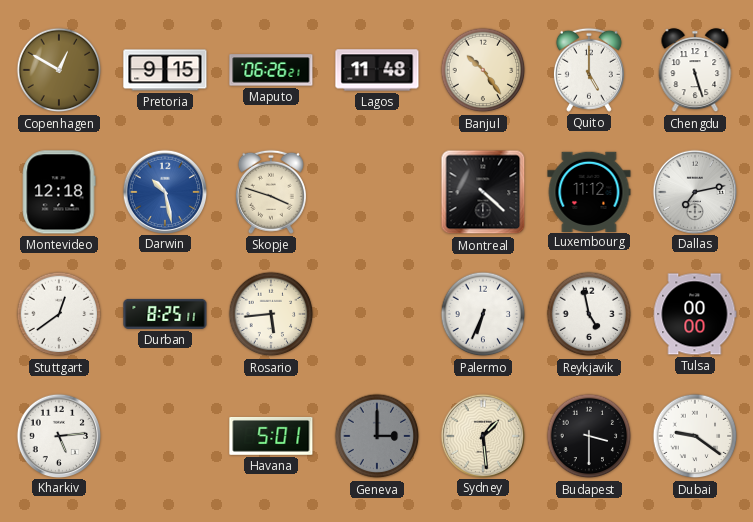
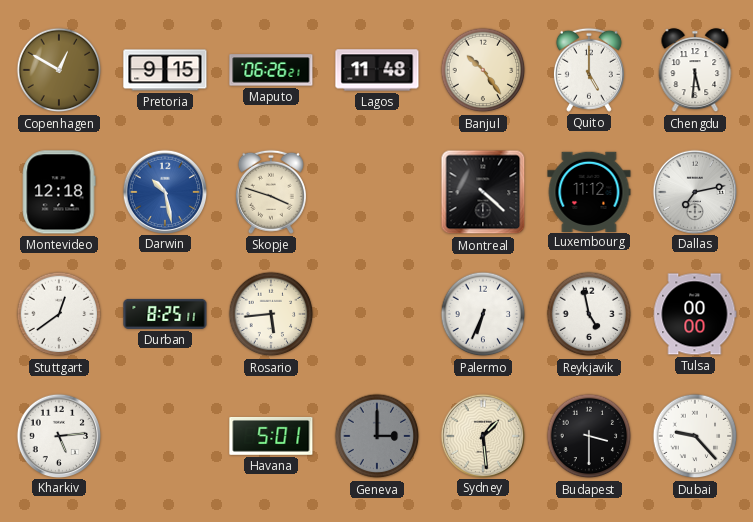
Chengdu: 5:27 -> 5:31 (695, 71)
Dubai: 9:21 -> 9:23 (695, 436)
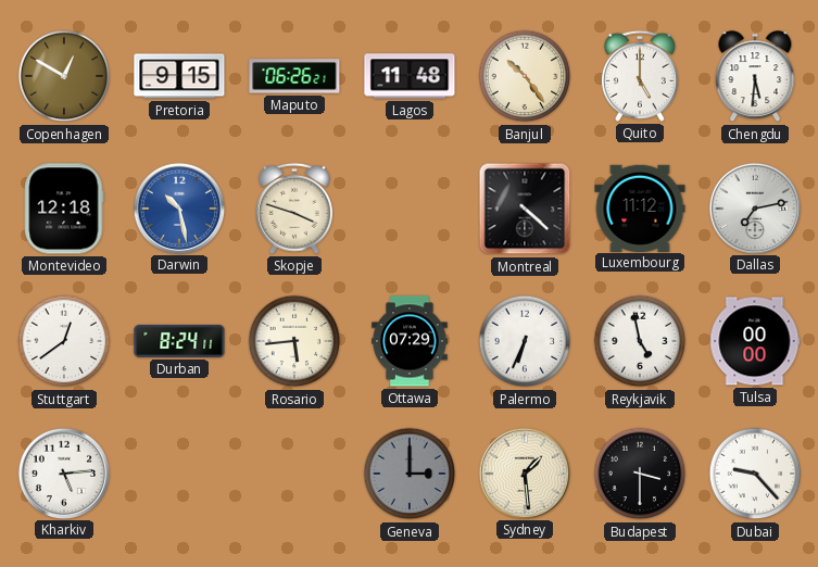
Durban: 8:25 -> 8:24 (179, 341)
Ottawa: none -> 07:29 (410, 341)
Havana: 5:01 -> none (271, 436)
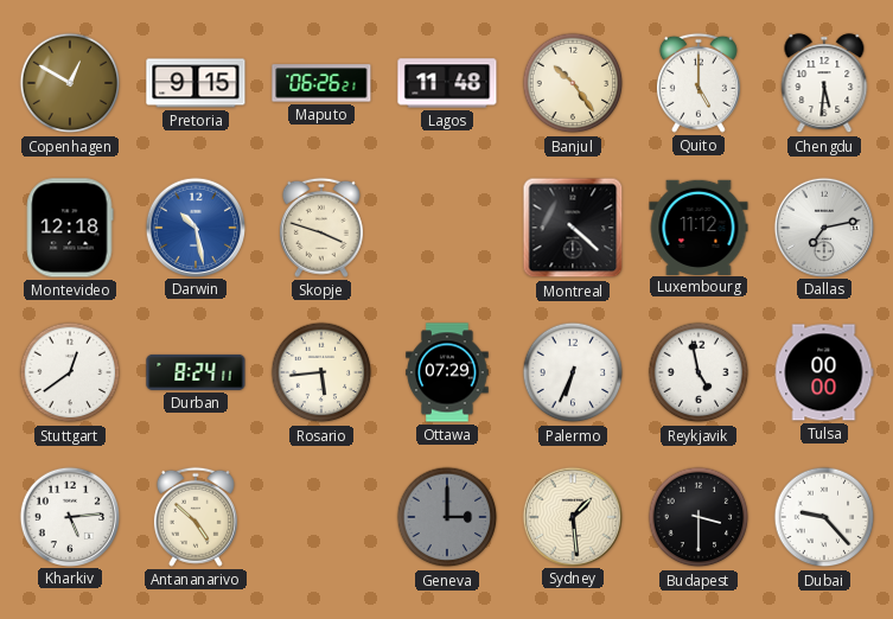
Antananarivo: none -> 4:52 (196, 517)
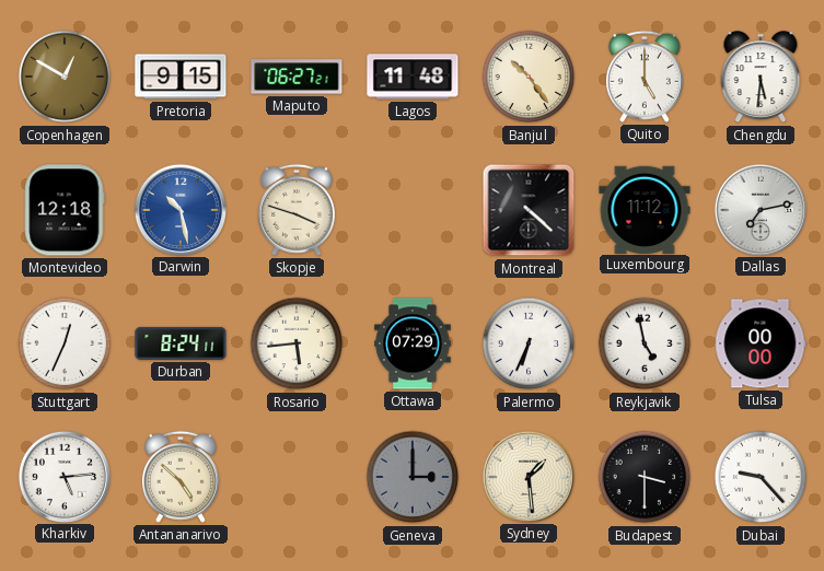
Maputo: 06:26 -> 06:27 (297, 77)
Stuttgart: 12:39 -> 12:34 (65, 343)
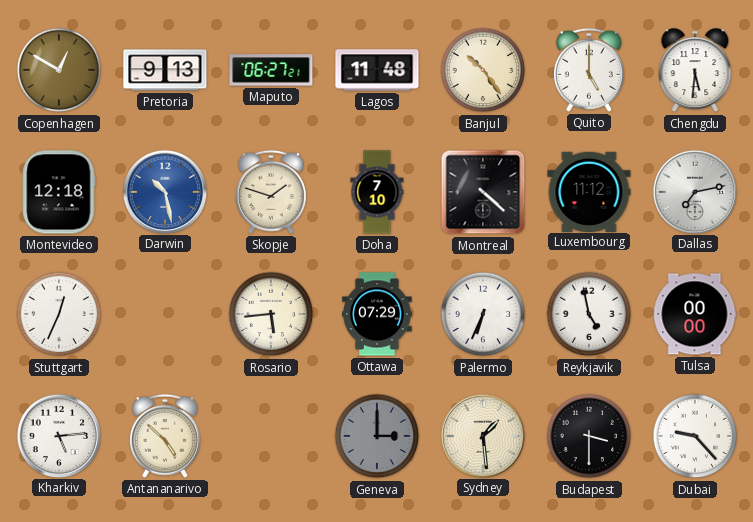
Pretoria: 9:15 -> 9:13 (165, 70)
Skopje: 3:48 -> 1:48 (271, 192)
Doha: none -> 7:10 (377, 192)
Durban: 8:24 -> none (181, 343)
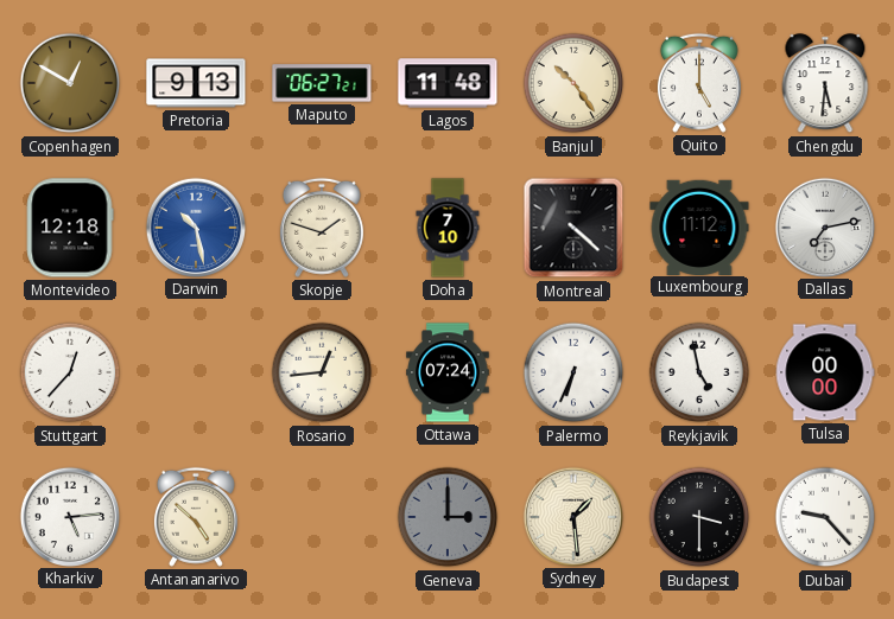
Stuttgart: 12:34 -> 12:37 (70, 372)
Rosario: 5:44 -> 12:44 (322, 372)
Ottawa: 07:29 -> 07:24 (448, 372)
